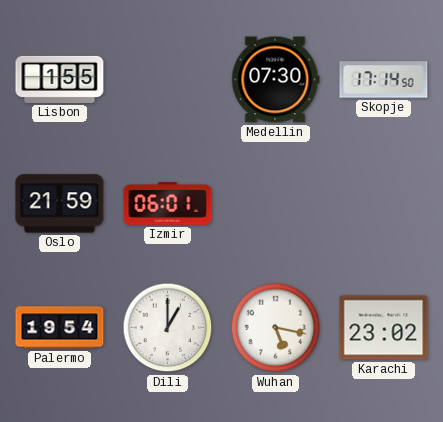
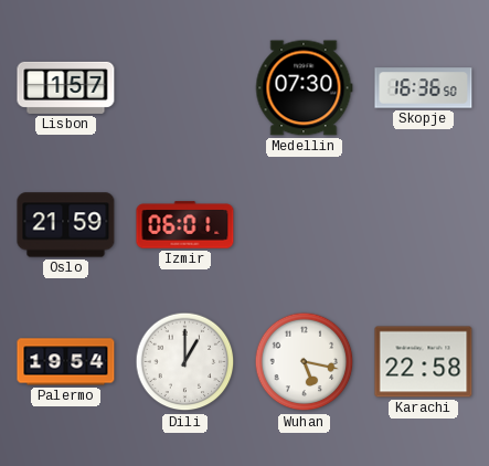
Lisbon: 1:55 -> 1:57 (66, 87)
Skopje: 17:14 -> 16:36 (424, 88)
Karachi: 23:02 -> 22:58 (424, 362)
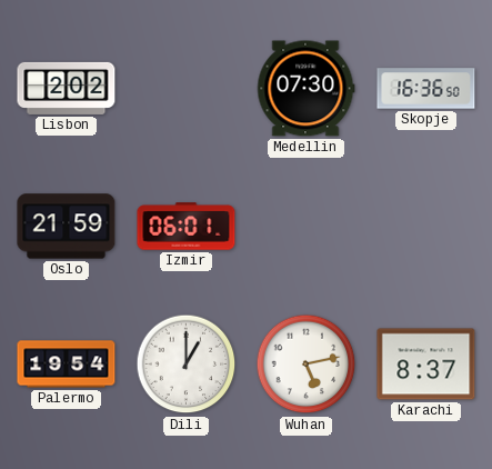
Lisbon: 1:57 -> 2:02 (67, 88)
Wuhan: 5:17 -> 5:13 (307, 365)
Karachi: 22:58 -> 8:37 (426, 365)
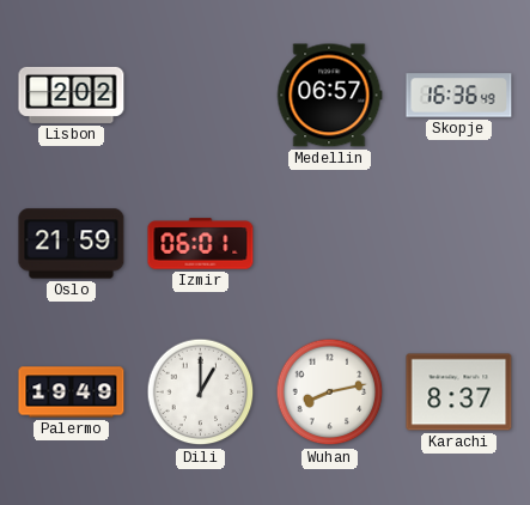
Medellin: 07:30 -> 06:57 (329, 96)
Skopje: 16:36:50 -> 16:36:49 (459, 96)
Palermo: 19:54 -> 19:49 (72, 393)
Wuhan: 5:13 -> 8:13 (330, 393)
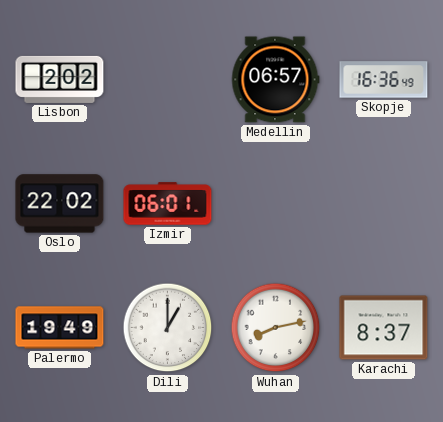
Oslo: 21:59 -> 22:02 (60, 204)
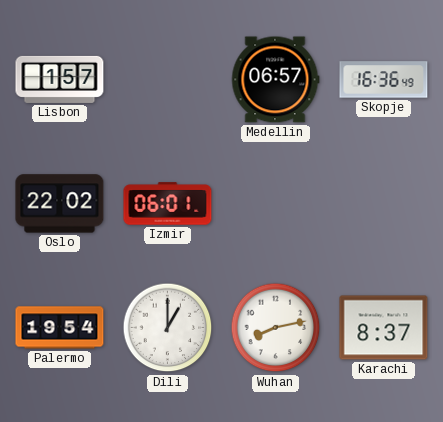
Lisbon: 2:02 -> 1:57 (60, 79)
Palermo: 19:49 -> 19:54 (60, 328)
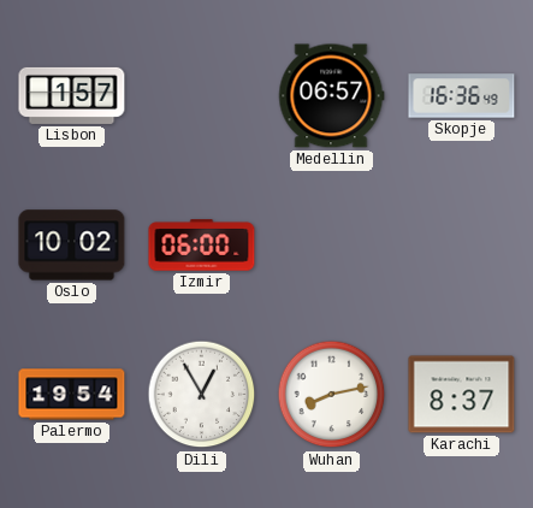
Oslo: 22:02 -> 10:02 (72, 246)
Izmir: 06:01 -> 06:00 (202, 246)
Dili: 1:00 -> 12:55 (202, 395)
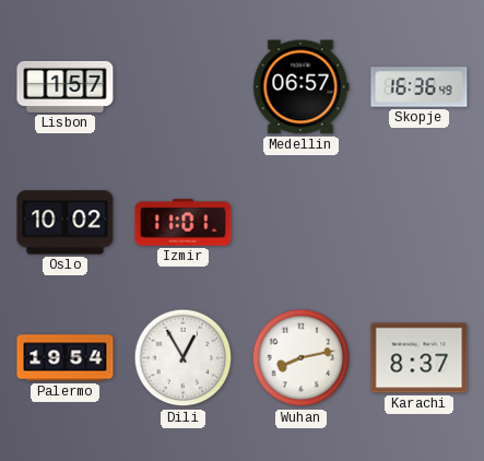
Izmir: 06:00 -> 11:01 (184, 223)
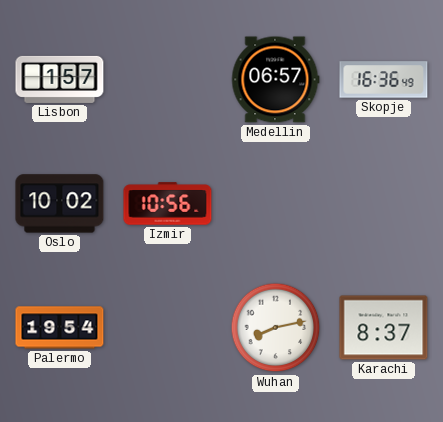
Izmir: 11:01 -> 10:56 (168, 204)
Dili: 12:55 -> none (184, 358)
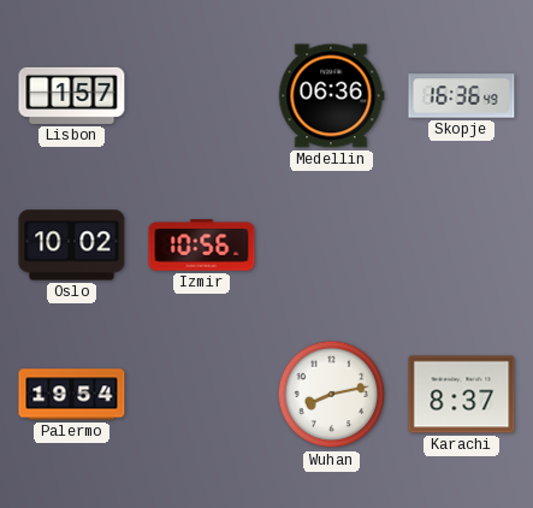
Medellin: 06:57 -> 06:36 (331, 96)
